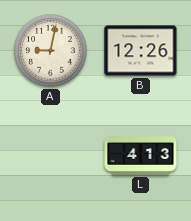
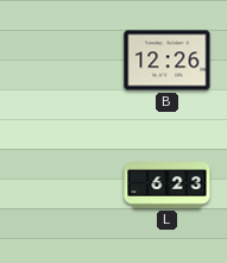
A: 9:02 -> none (51, 51)
L: 4:13 -> 6:23 (168, 186)
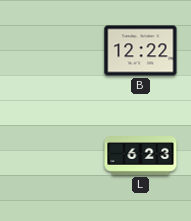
B: 12:26 -> 12:22 (141, 51)
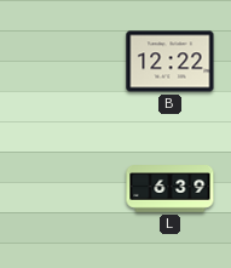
L: 6:23 -> 6:39 (171, 189)
